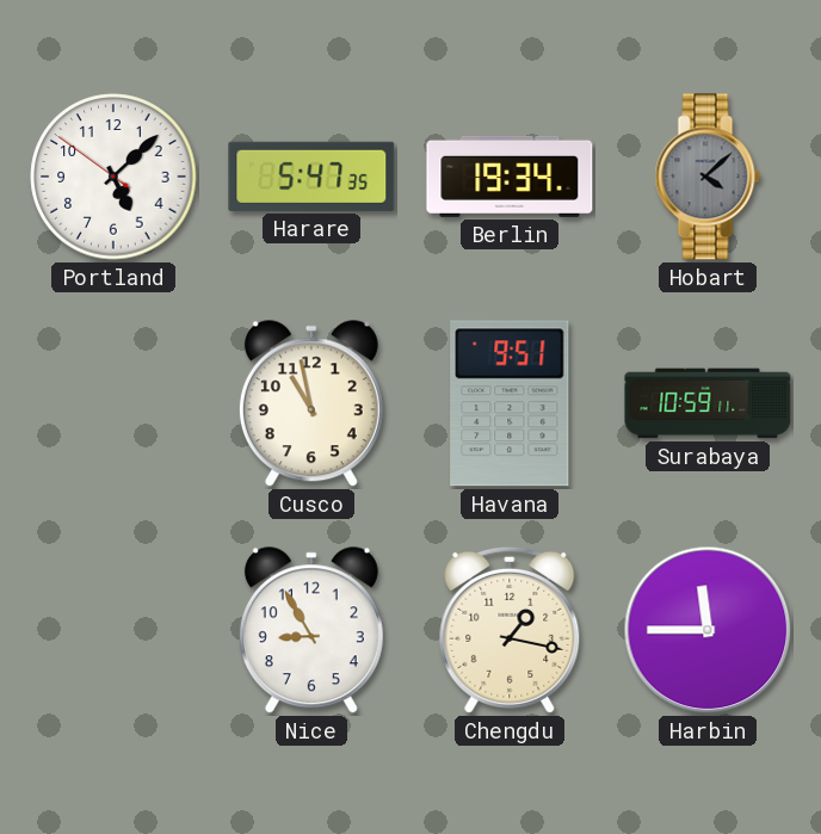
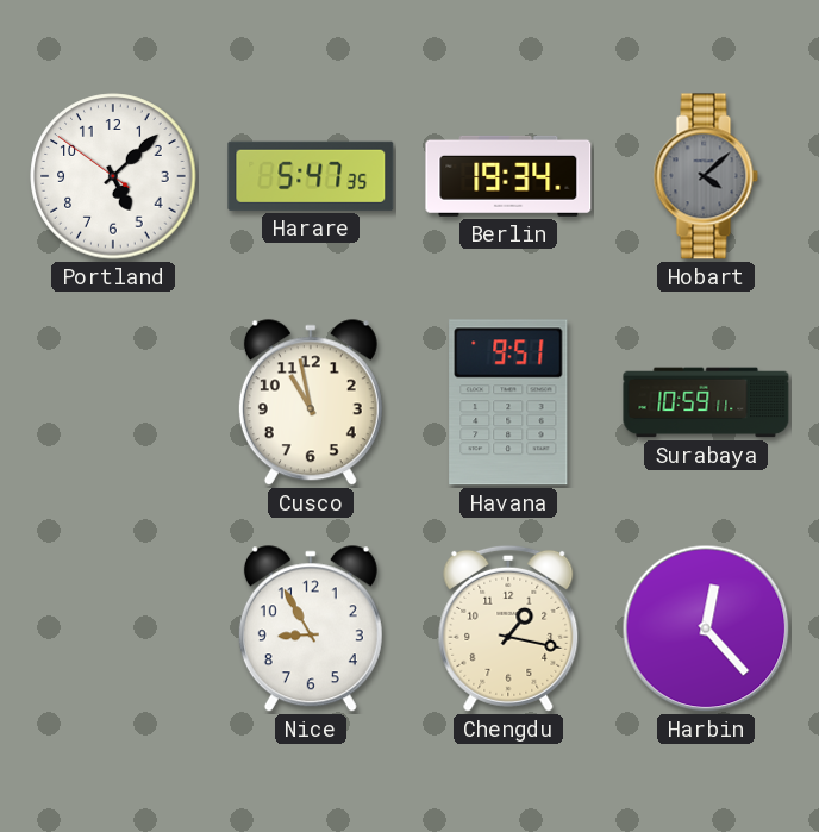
Harbin: 11:45 -> 12:23 (706, 628)
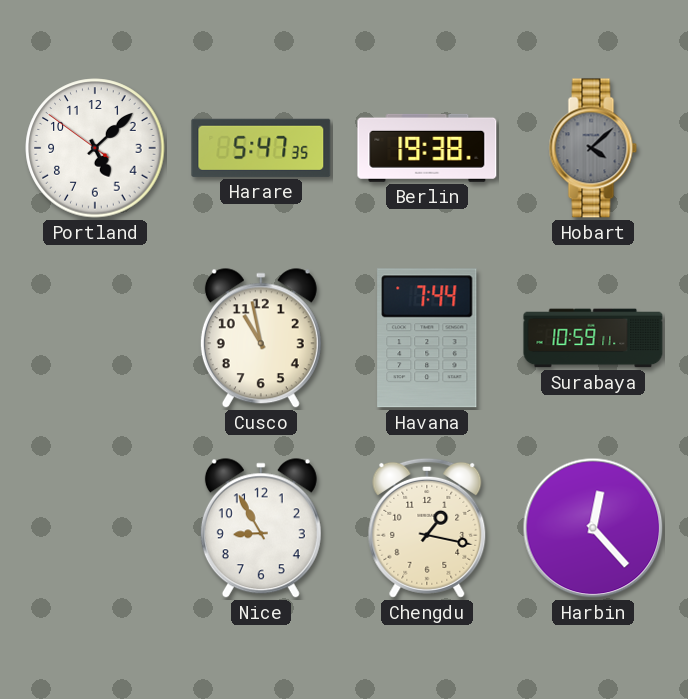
Berlin: 19:34 -> 19:38 (427, 148)
Havana: 9:51 -> 7:44 (427, 338)
